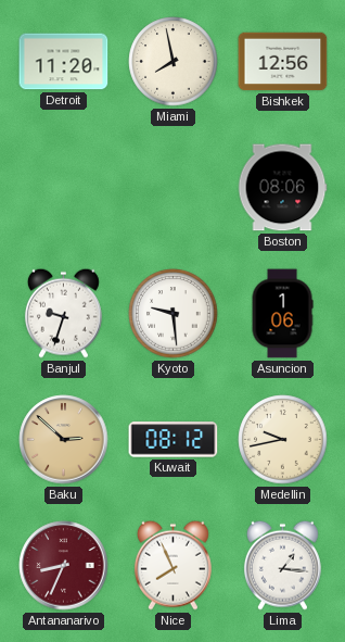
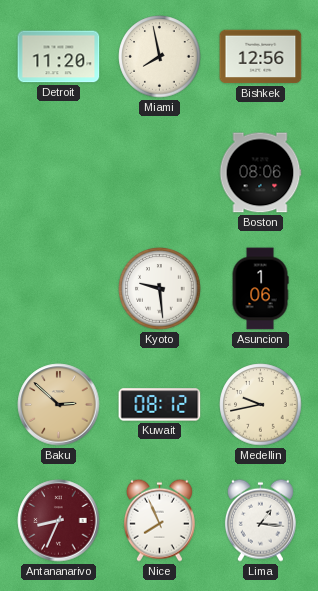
Banjul: 9:33 -> none (63, 313)
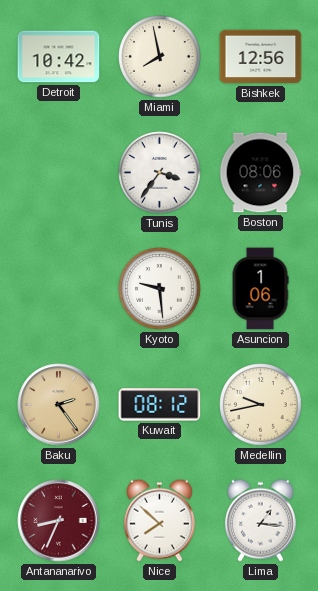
Detroit: 11:20 -> 10:42 (59, 57)
Tunis: none -> 3:36 (160, 173)
Baku: 2:52 -> 2:24 (59, 405)
Nice: 7:56 -> 7:52 (159, 520)
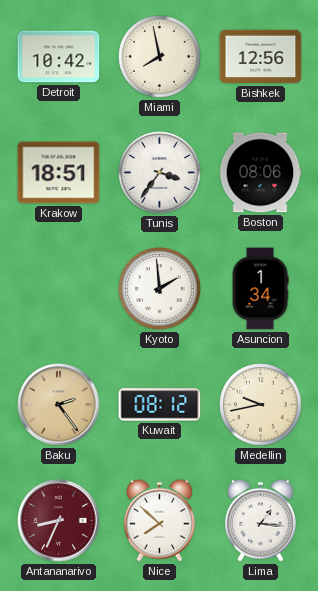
Krakow: none -> 18:51 (59, 173)
Kyoto: 9:29 -> 1:59 (160, 289)
Asuncion: 1:06 -> 1:34 (260, 289)
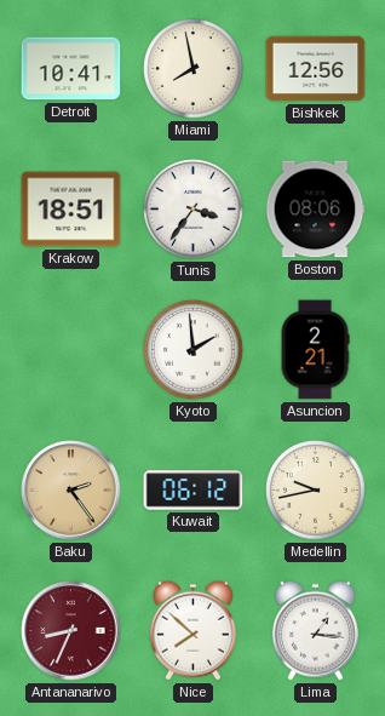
Detroit: 10:42 -> 10:41 (71, 69)
Asuncion: 1:34 -> 2:21 (315, 350)
Kuwait: 08:12 -> 06:12 (194, 491)
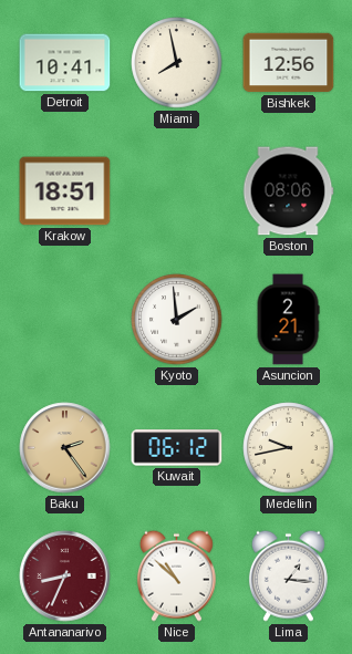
Tunis: 3:36 -> none (194, 210)
Nice: 7:52 -> 10:52 (176, 575)
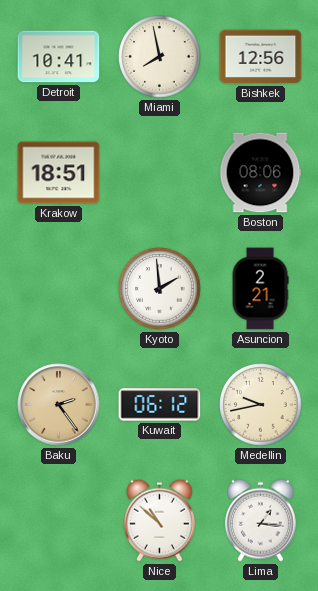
Antananarivo: 8:34 -> none (65, 577)
